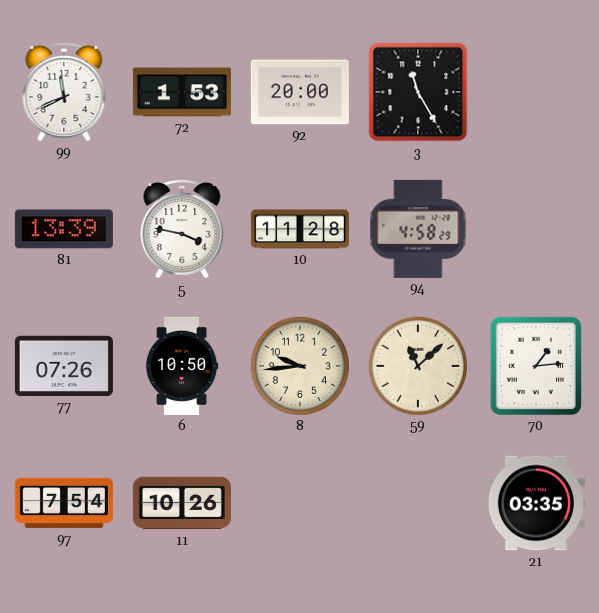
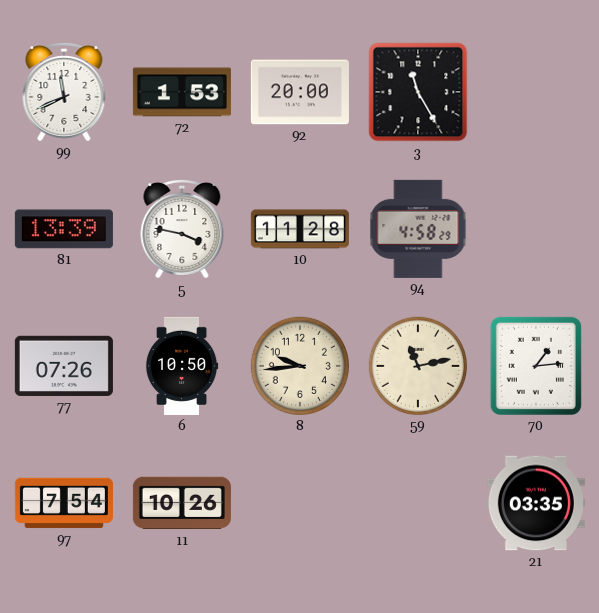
59: 11:08 -> 11:13 (418, 366)
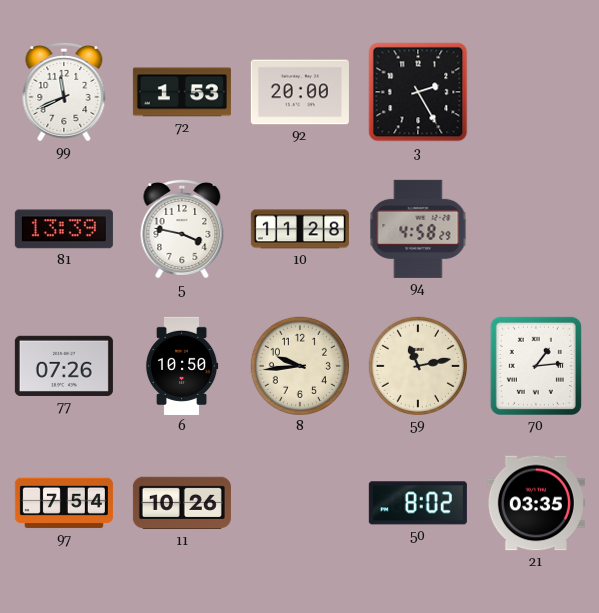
3: 11:25 -> 2:25 (418, 92)
50: none -> 8:02 (418, 503)
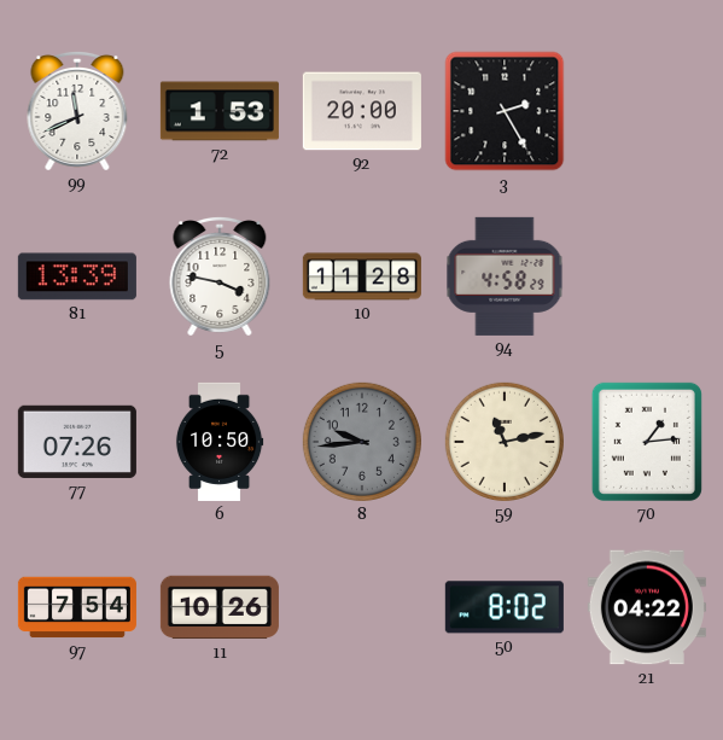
8 dial: cream -> grey (362, 442)
21: 03:35 -> 04:22 (647, 607)
